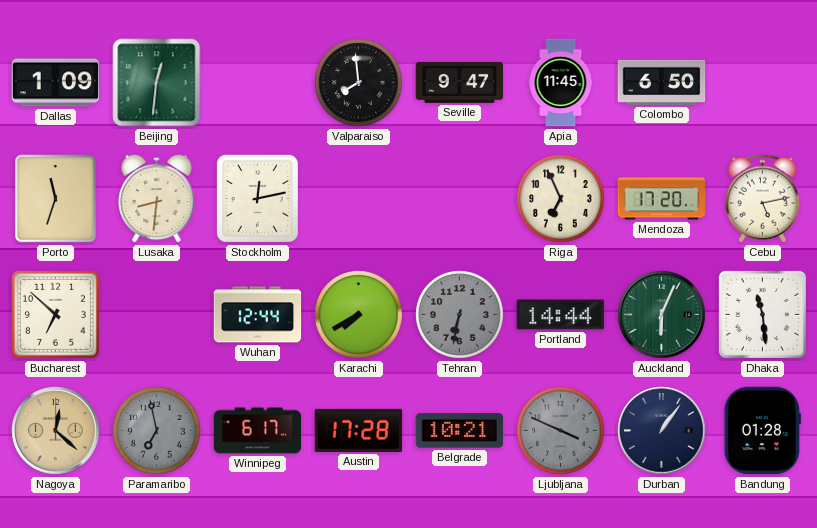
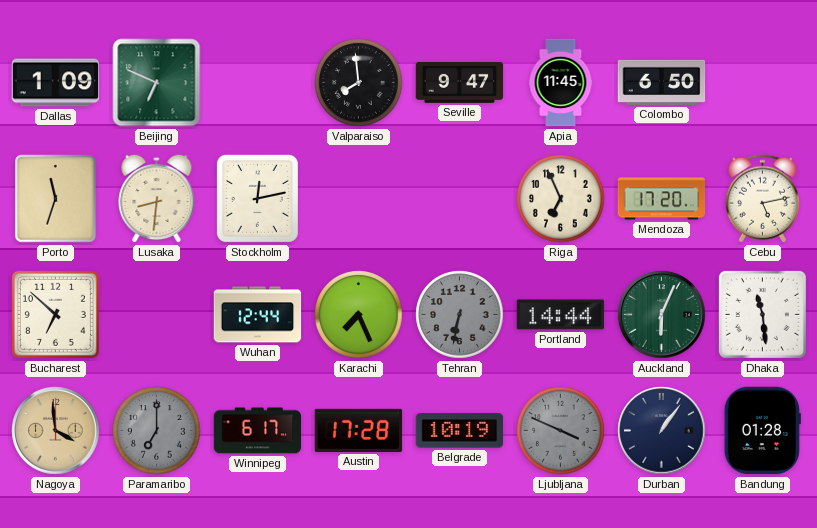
Beijing: 12:31 -> 6:49 (157, 83)
Karachi: 7:40 -> 7:26 (359, 315)
Nagoya: 12:22 -> 3:59 (56, 431)
Paramaribo: 6:58 -> 7:00 (157, 431)
Belgrade: 10:21 -> 10:19 (460, 431)
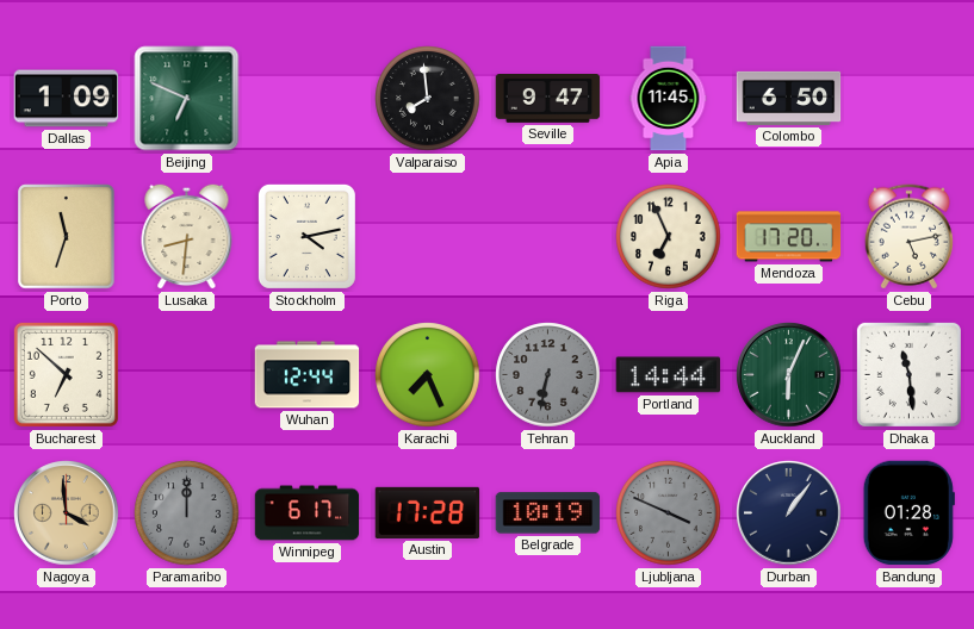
Stockholm: 12:13 -> 4:13 (306, 236)
Paramaribo: 7:00 -> 12:00 (187, 513)
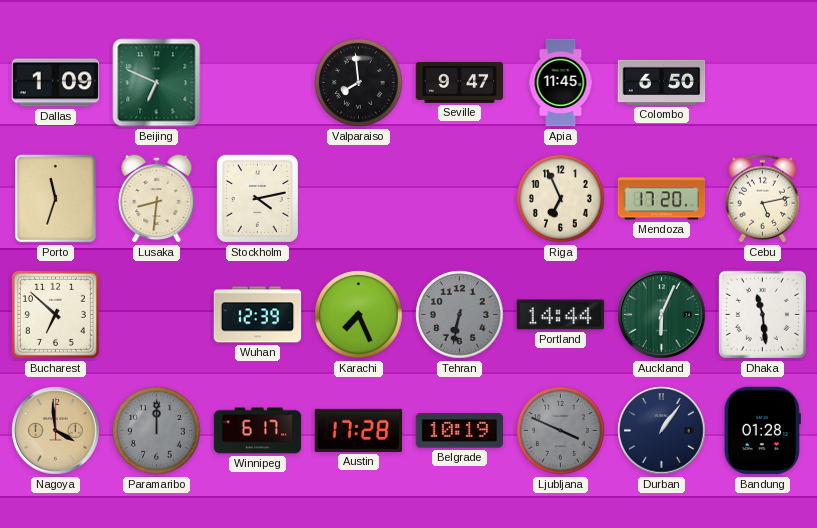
Wuhan: 12:44 -> 12:39 (258, 315)
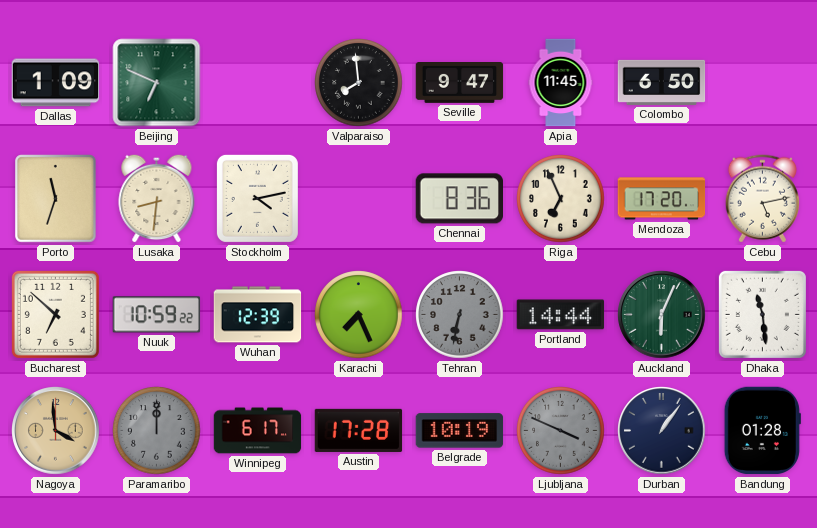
Chennai: none -> 8:36 (459, 199)
Nuuk: none -> 10:59 (157, 315)
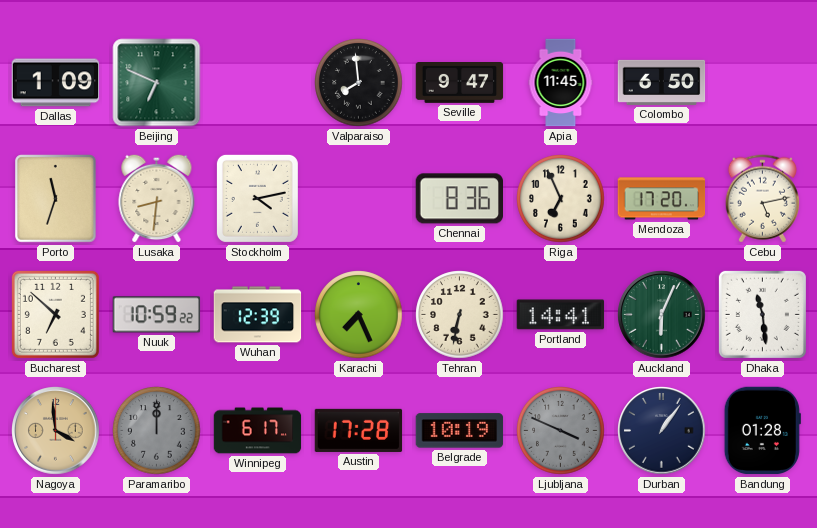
Tehran dial: grey -> cream (460, 315)
Portland: 14:44 -> 14:41 (561, 315)
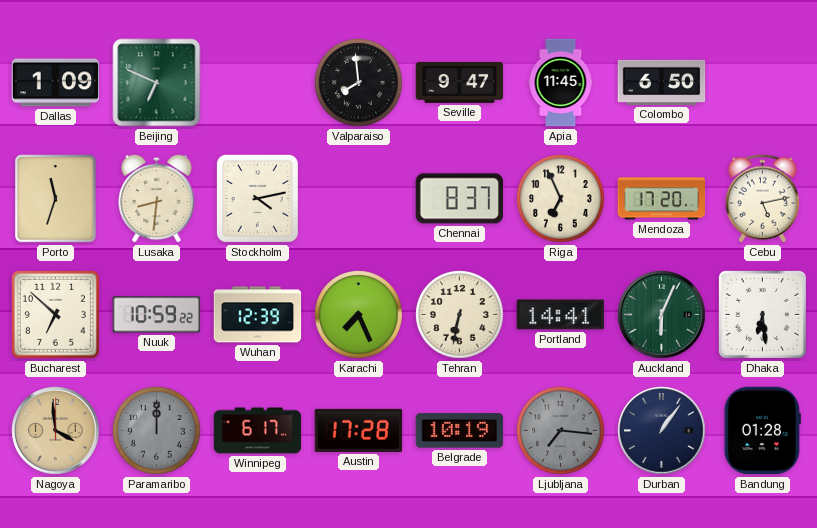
Chennai: 8:36 -> 8:37 (459, 199)
Dhaka: 11:29 -> 6:29 (762, 314)
Ljubljana: 3:49 -> 7:16 (561, 431)
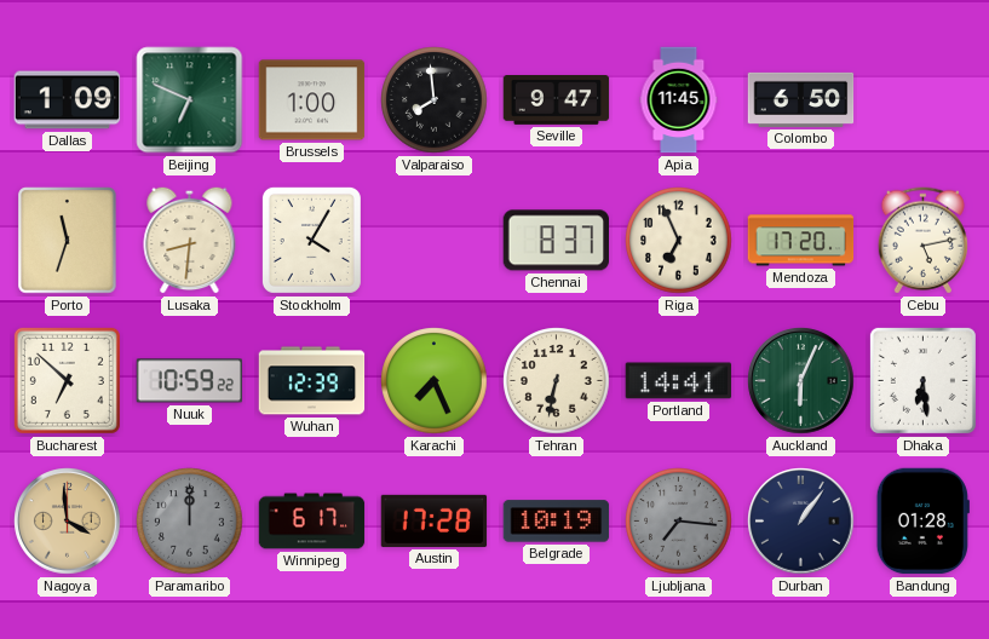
Brussels: none -> 1:00 (312, 100)
Stockholm: 4:13 -> 4:05 (311, 240)
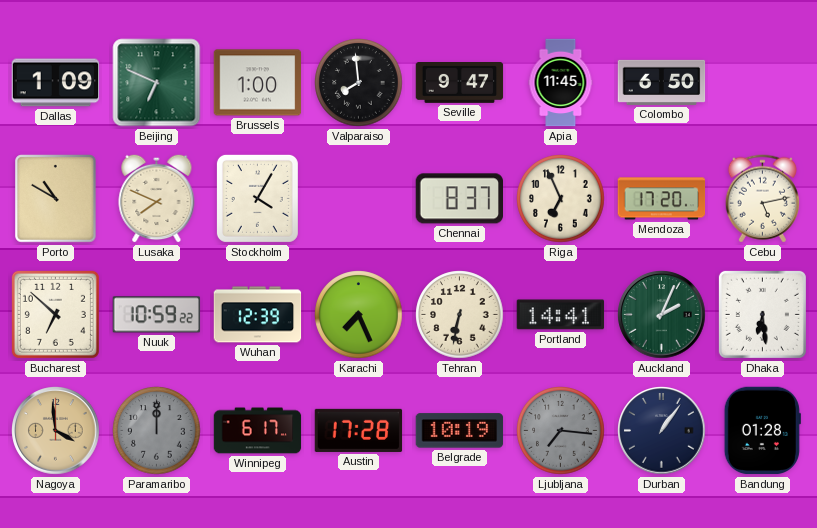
Porto: 11:33 -> 10:50 (56, 199)
Lusaka: 8:31 -> 7:49 (157, 198)
Auckland: 6:04 -> 2:04 (662, 315)
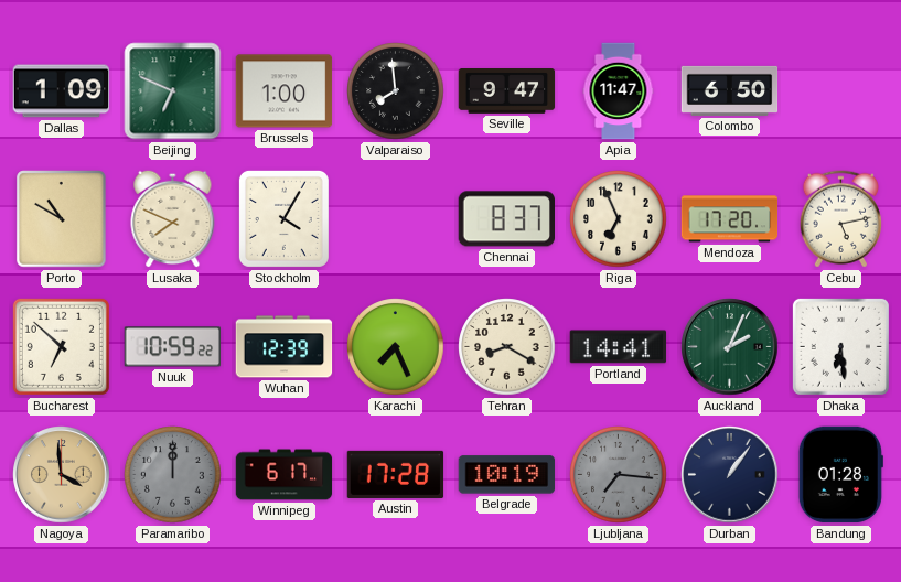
Apia: 11:45 -> 11:47 (619, 91)
Tehran: 6:32 -> 8:20 (507, 347)
